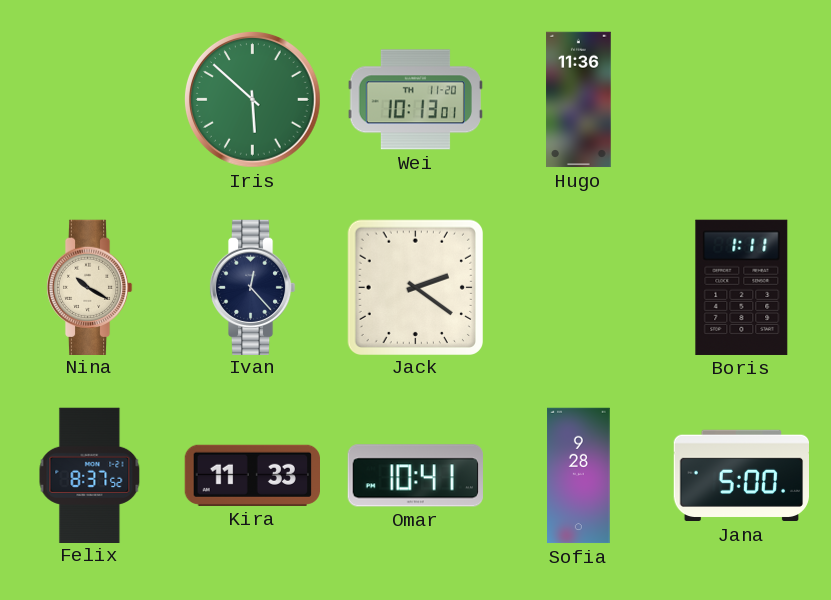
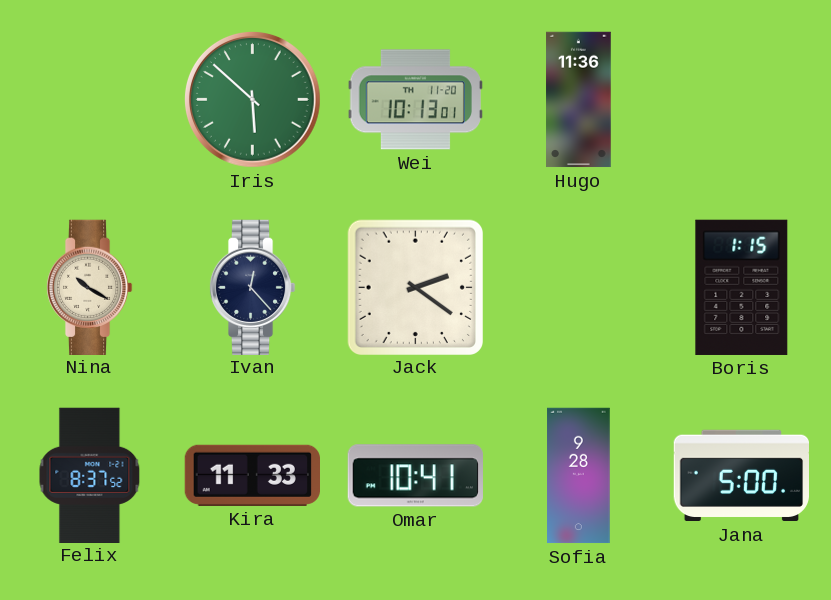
Boris: 1:11 -> 1:15 (742, 287)
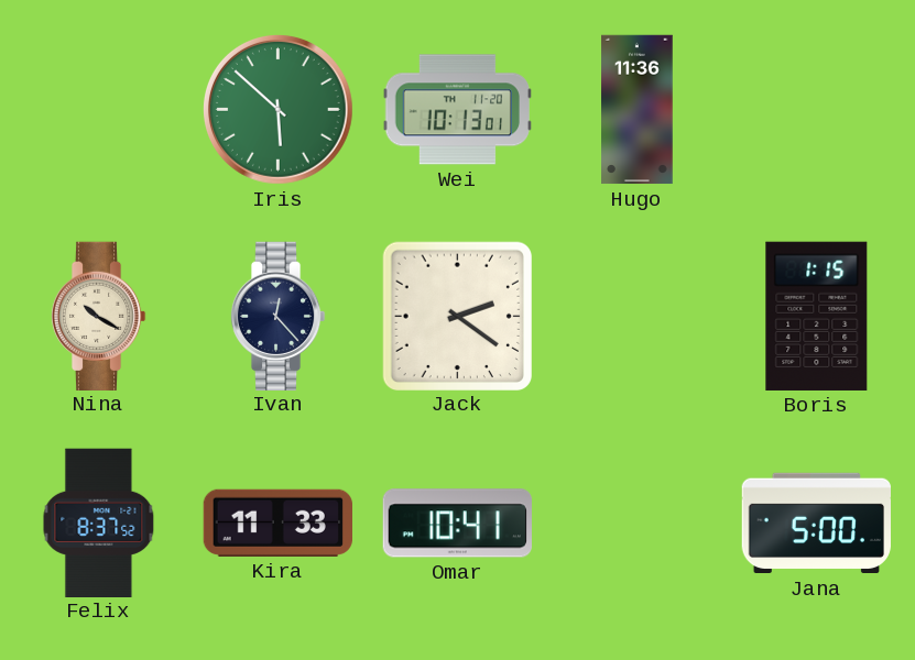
Sofia: 9:28 -> none (579, 476)
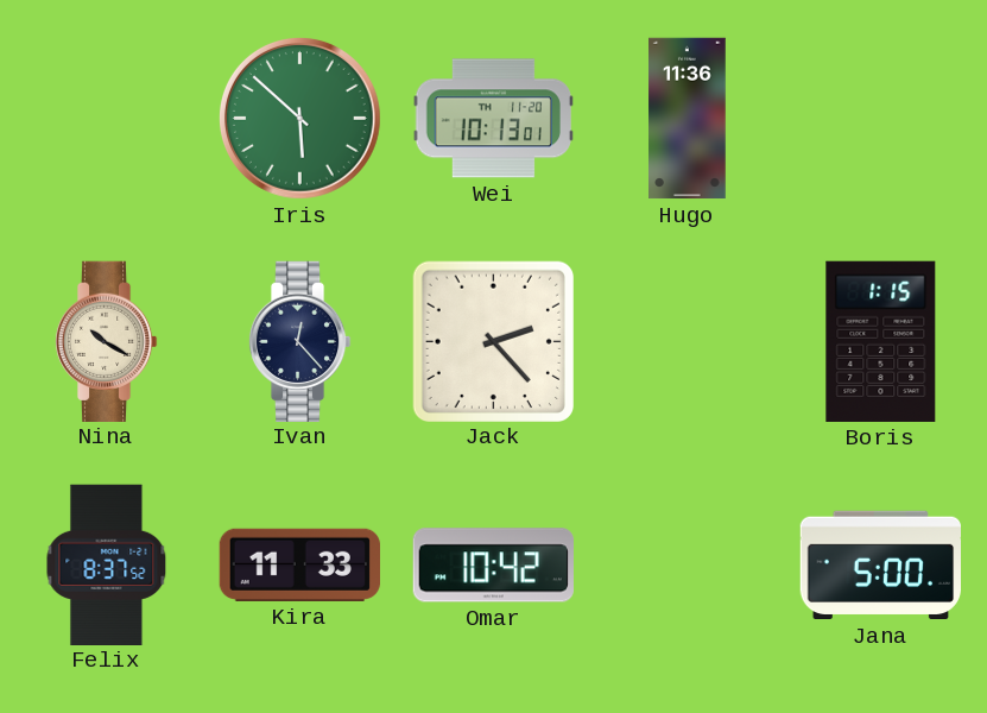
Jack: 2:21 -> 2:23 (493, 341)
Omar: 10:41 -> 10:42 (493, 566)
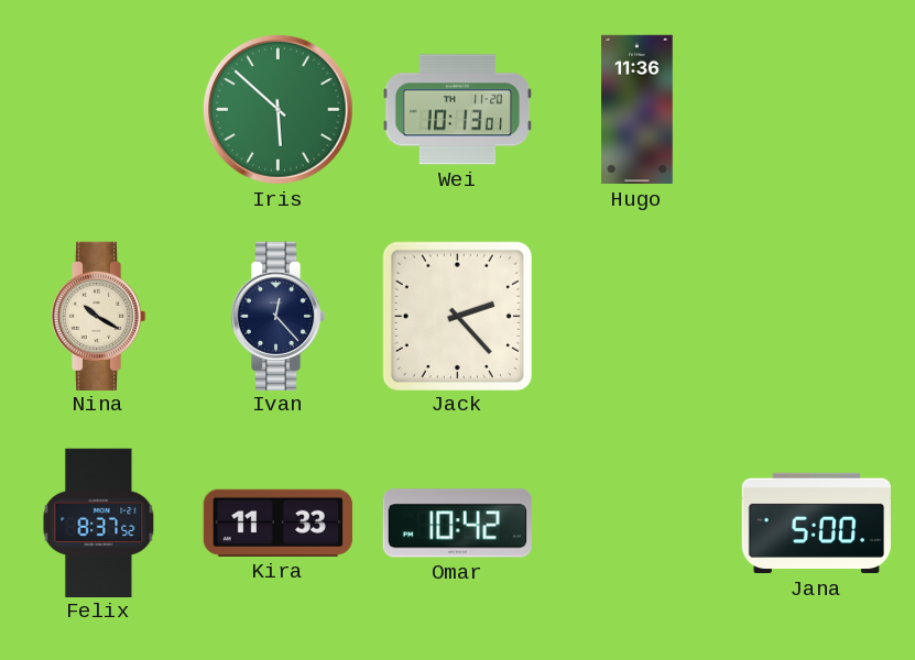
Boris: 1:15 -> none (881, 341)
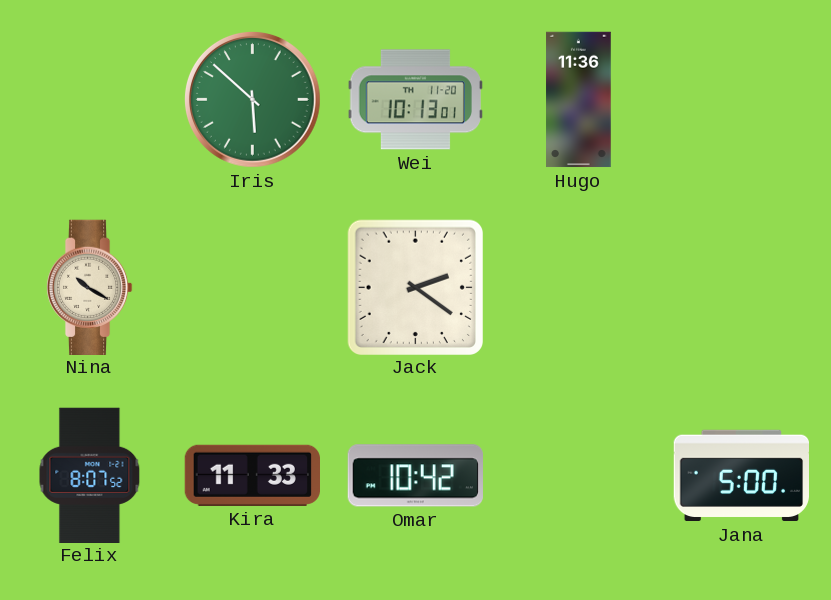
Ivan: 12:23 -> none (277, 316)
Jack: 2:23 -> 2:21 (415, 287)
Felix: 8:37 -> 8:07 (90, 475)
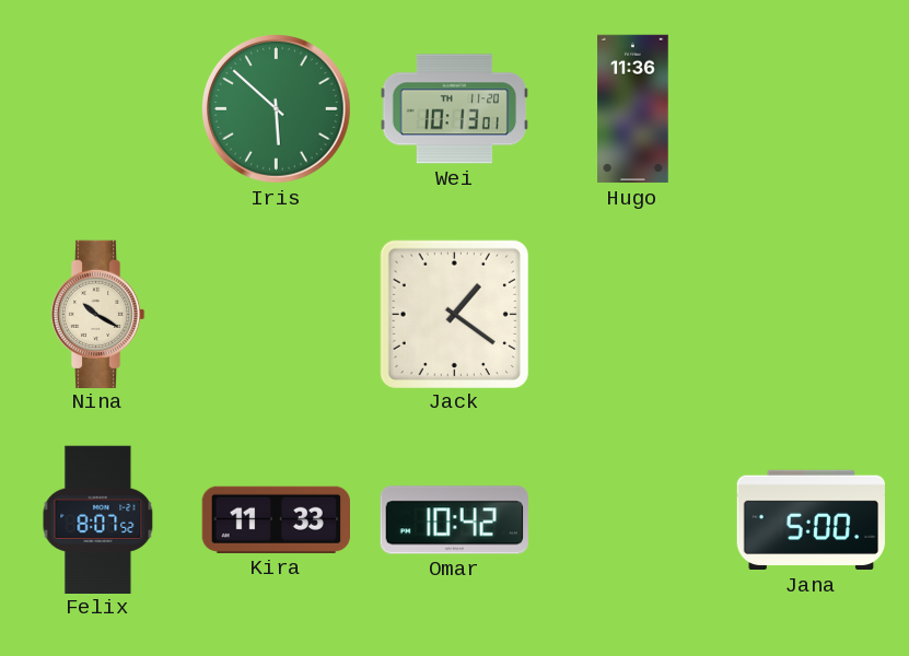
Jack: 2:21 -> 1:21 (454, 314)
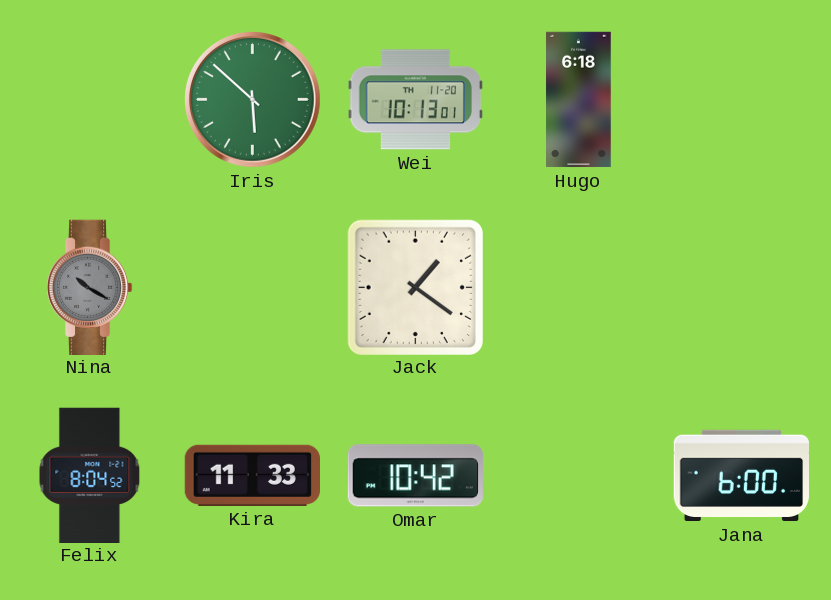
Hugo: 11:36 -> 6:18 (579, 100)
Nina dial: cream -> grey (89, 287)
Felix: 8:07 -> 8:04 (90, 475)
Jana: 5:00 -> 6:00 (742, 476)
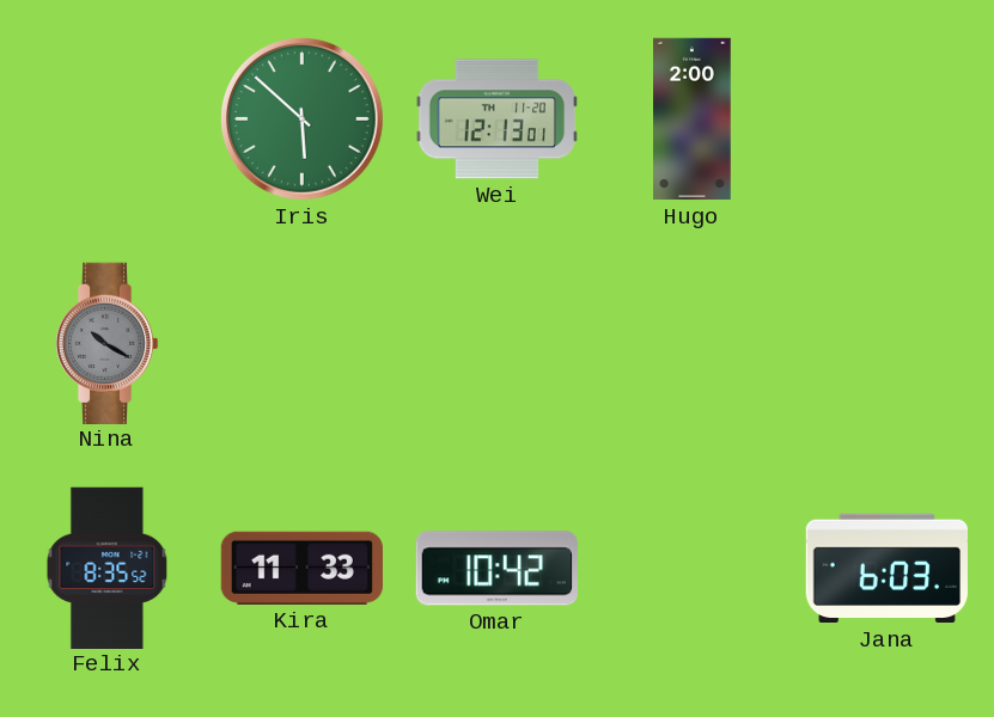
Wei: 10:13 -> 12:13 (496, 119)
Hugo: 6:18 -> 2:00 (693, 119)
Jack: 1:21 -> none (415, 287)
Felix: 8:04 -> 8:35 (108, 568)
Jana: 6:00 -> 6:03 (888, 569)
